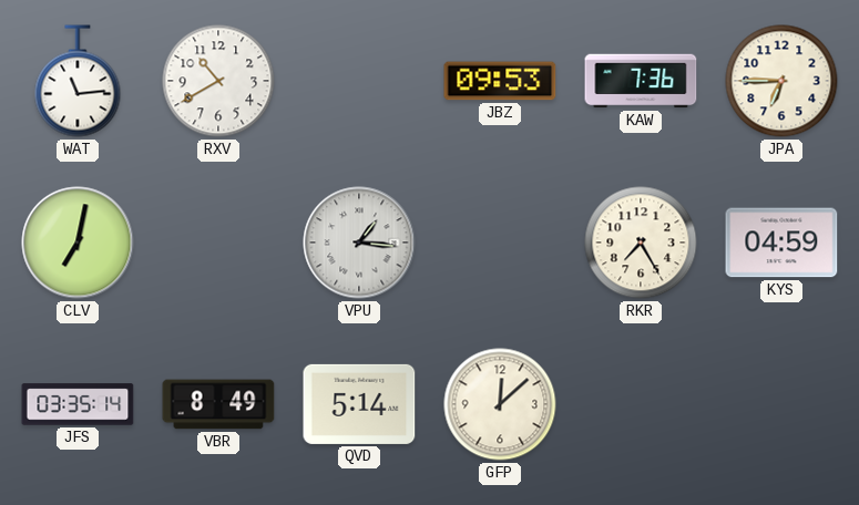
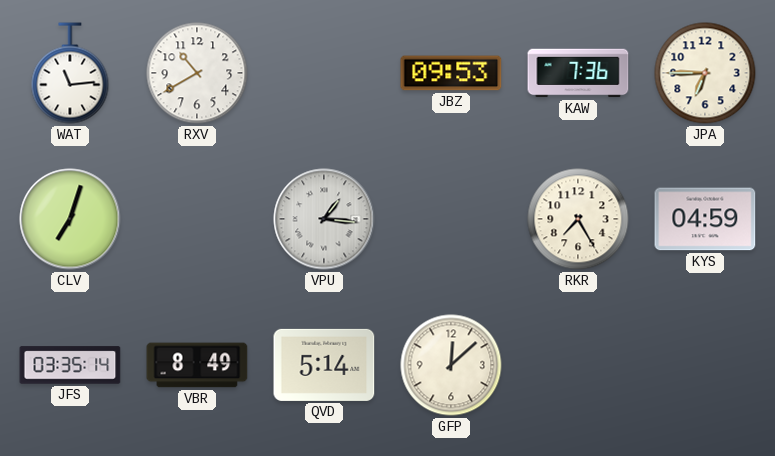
CLV: 7:02 -> 7:03 (70, 219)
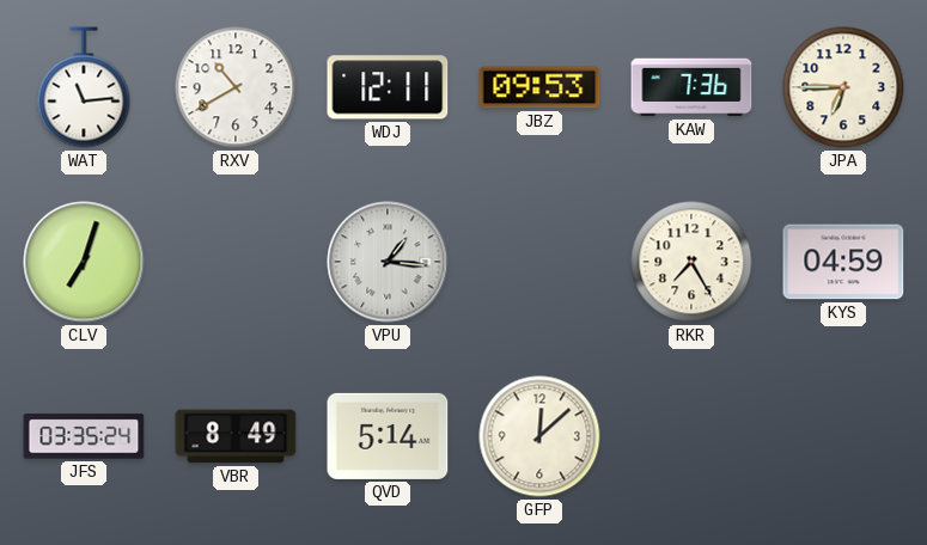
WDJ: none -> 12:11 (388, 87)
JFS: 03:35:14 -> 03:35:24 (84, 436)
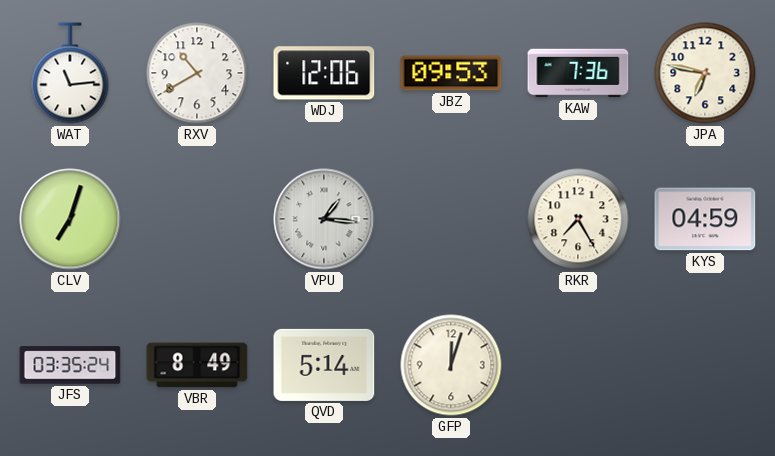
WDJ: 12:11 -> 12:06 (324, 73)
JPA: 6:45 -> 6:47 (705, 73)
GFP: 12:08 -> 12:03 (451, 365)
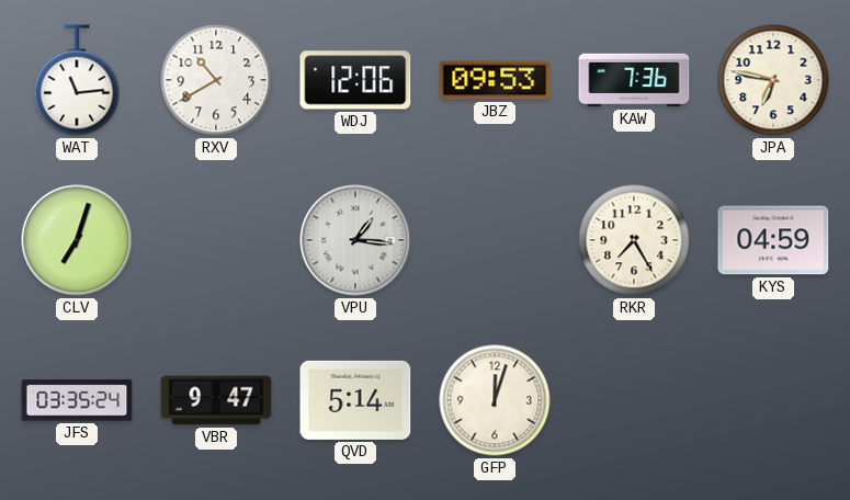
VBR: 8:49 -> 9:47 (216, 400)
